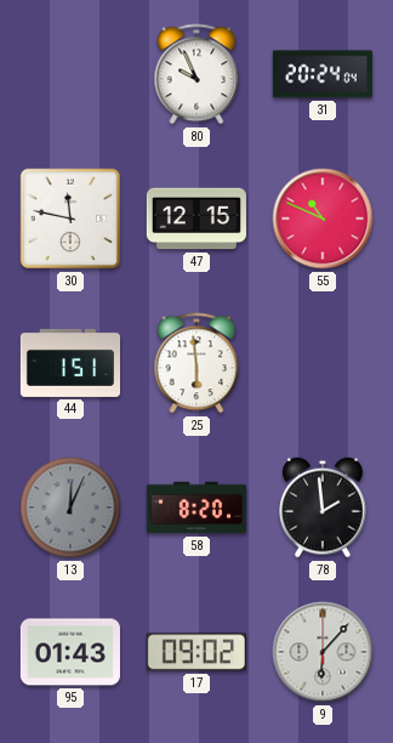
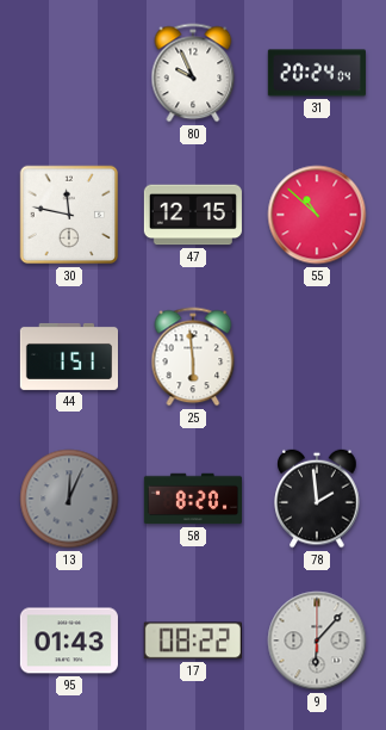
55: 10:49 -> 10:52 (317, 215)
17: 09:02 -> 08:22 (193, 641)
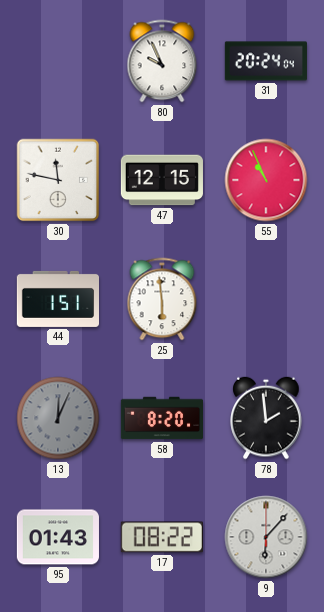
55: 10:52 -> 10:56 (266, 180)
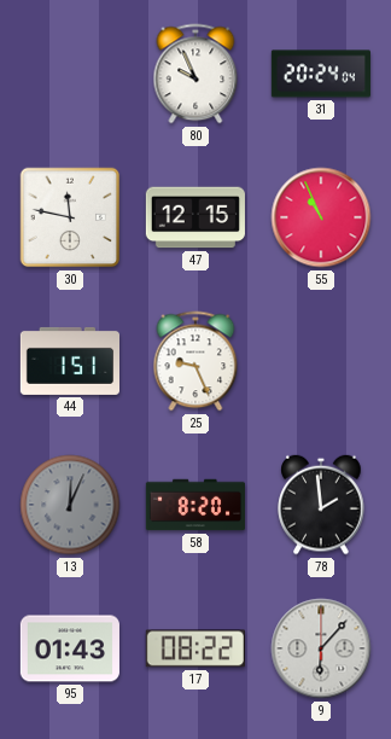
25: 5:59 -> 9:26 (195, 361)
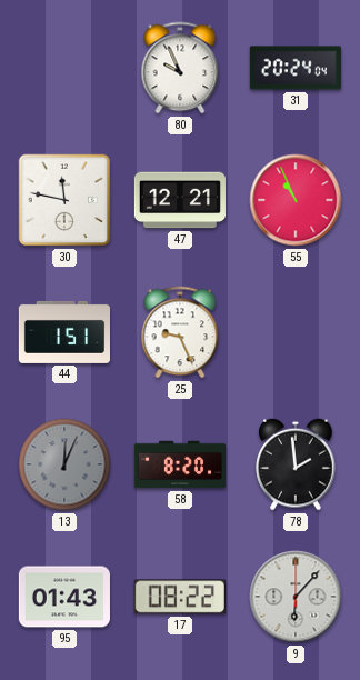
47: 12:15 -> 12:21 (180, 200)
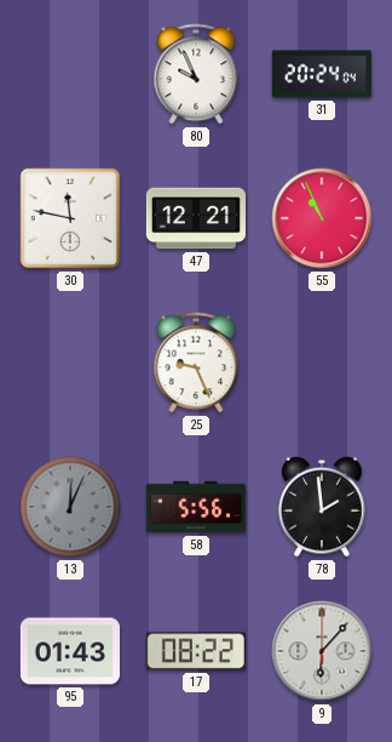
44: 1:51 -> none (63, 332)
58: 8:20 -> 5:56 (195, 507)
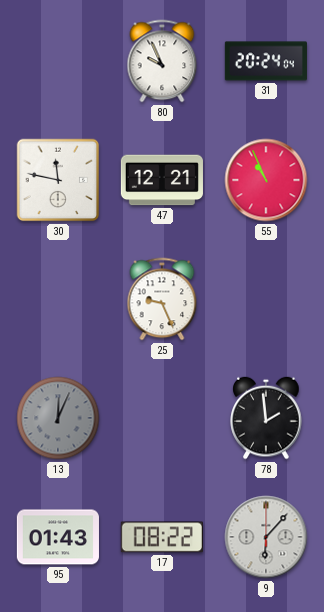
58: 5:56 -> none (195, 507)
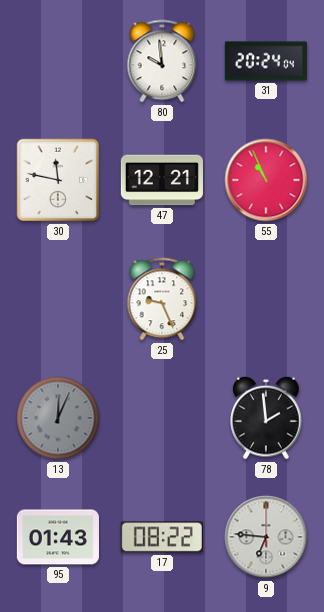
80: 9:56 -> 9:59 (162, 61)
9: 6:07 -> 6:46 (266, 537)
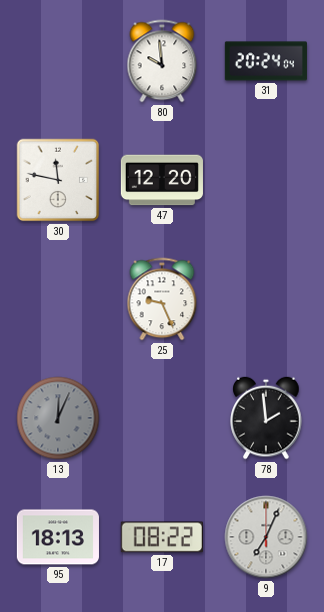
47: 12:21 -> 12:20 (162, 180)
55: 10:56 -> none (266, 180)
95: 01:43 -> 18:13 (58, 537)
9: 6:46 -> 7:04 (266, 537)
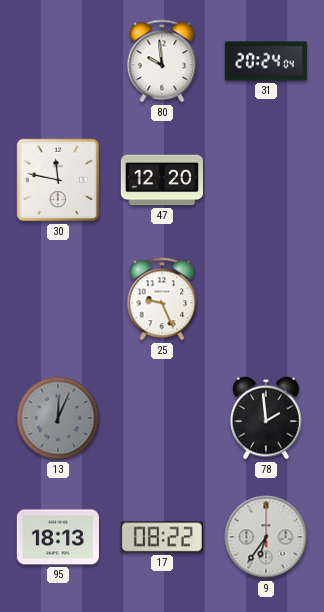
9: 7:04 -> 6:36 (266, 537)
